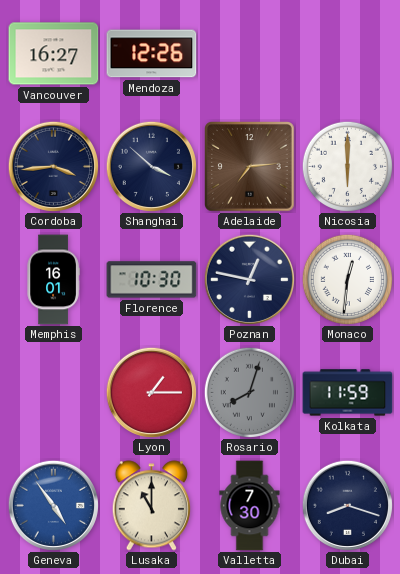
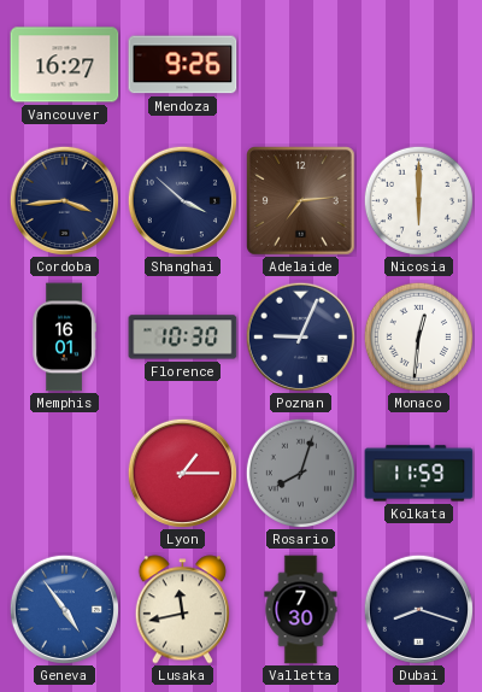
Mendoza: 12:26 -> 9:26 (183, 65)
Poznan: 12:47 -> 9:04 (300, 336)
Lusaka: 11:00 -> 11:43 (182, 610)
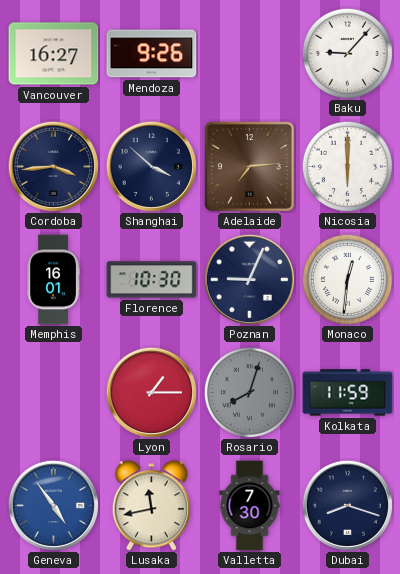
Baku: none -> 9:07 (347, 53)
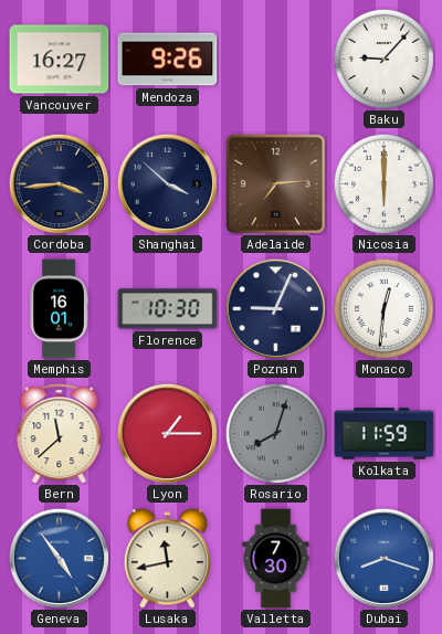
Bern: none -> 11:38 (60, 434)
Dubai dial: navy -> blue (383, 558)
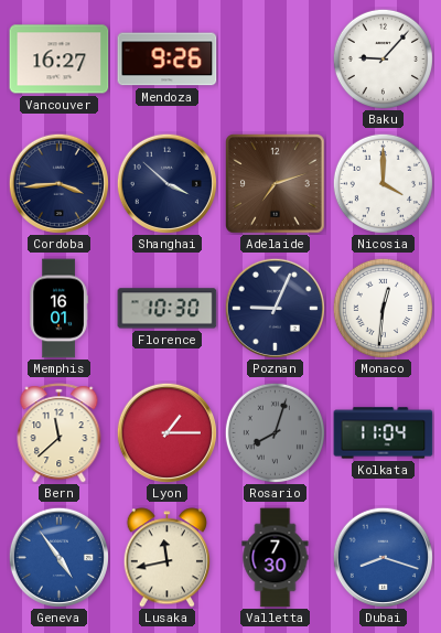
Adelaide: 7:14 -> 7:12 (276, 184)
Nicosia: 6:00 -> 4:00 (383, 183)
Kolkata: 11:59 -> 11:04 (384, 433)
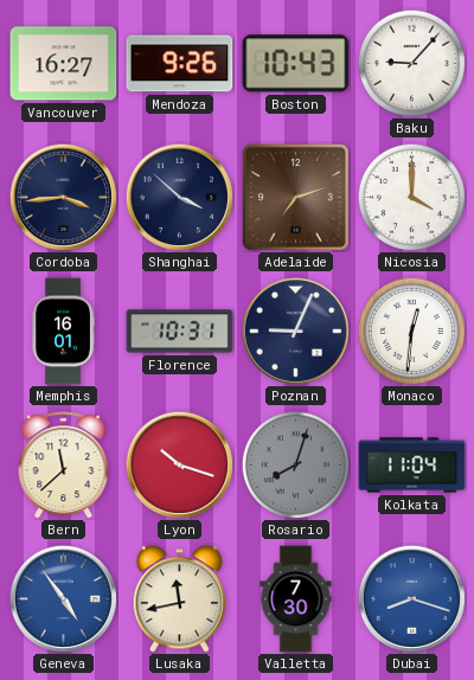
Boston: none -> 10:43 (296, 64)
Florence: 10:30 -> 10:31 (180, 332)
Lyon: 1:15 -> 10:18 (179, 464)
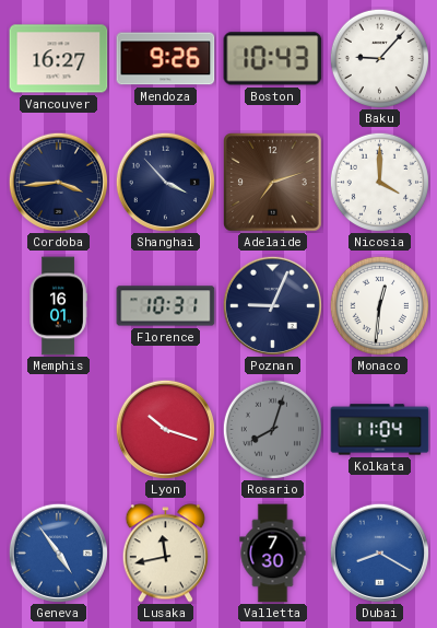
Shanghai: 3:52 -> 3:53 (165, 182)
Bern: 11:38 -> none (64, 466)
Dubai: 8:18 -> 8:20 (379, 553)
